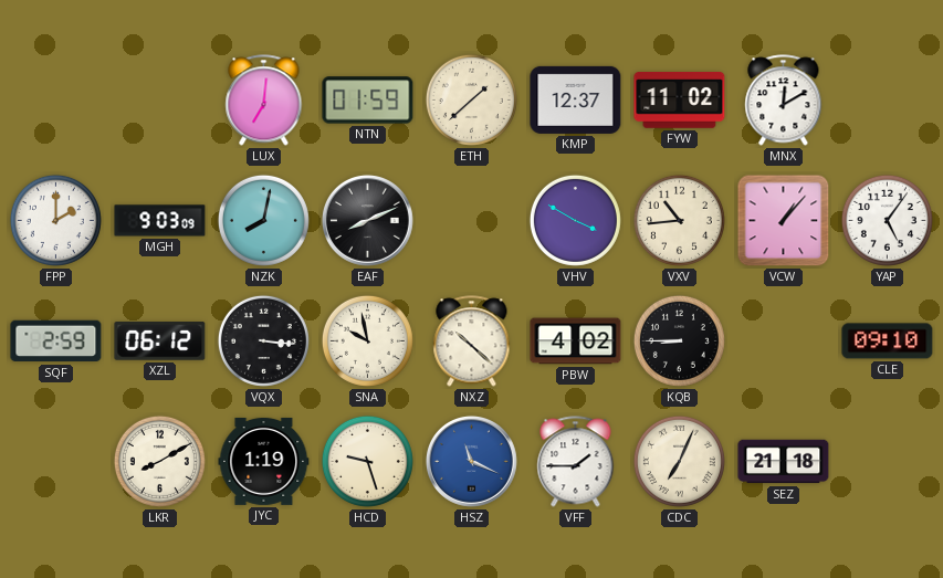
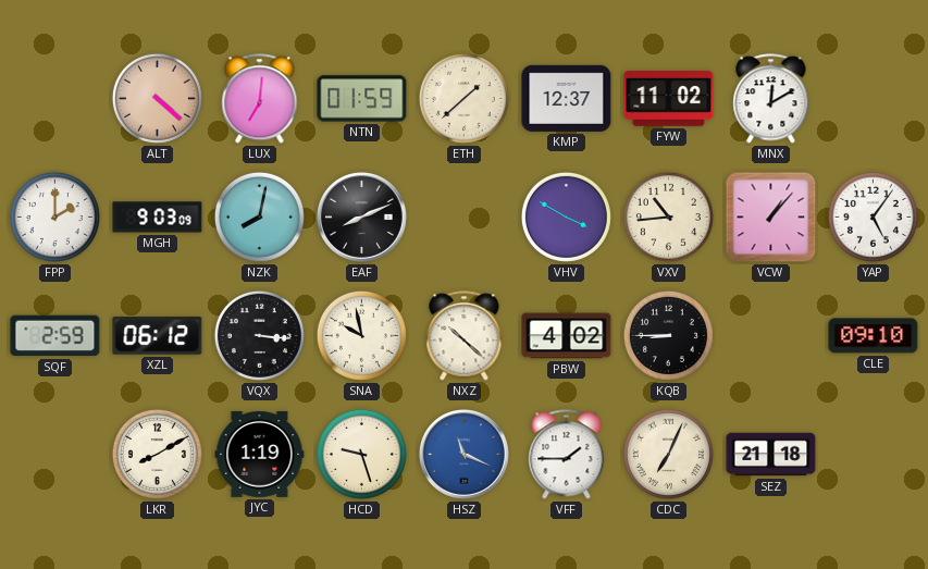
ALT: none -> 4:22 (157, 98)
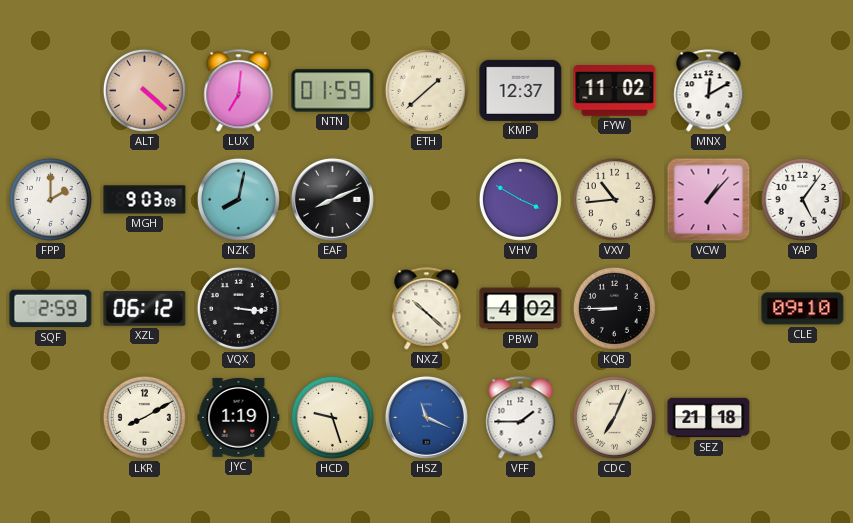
SNA: 9:58 -> none (361, 335)
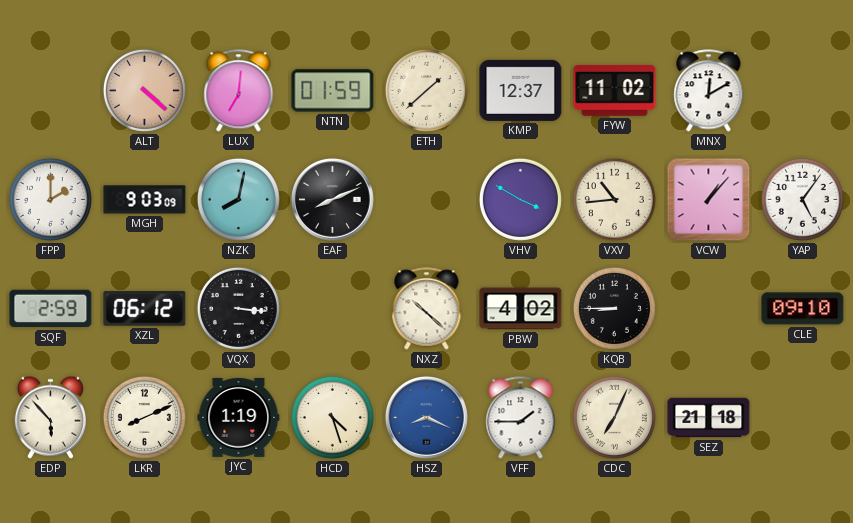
EDP: none -> 5:53 (50, 417)
LKR: 8:10 -> 8:11 (144, 417)
HCD: 9:27 -> 4:27 (332, 417)
HSZ: 11:19 -> 8:19 (426, 417)
